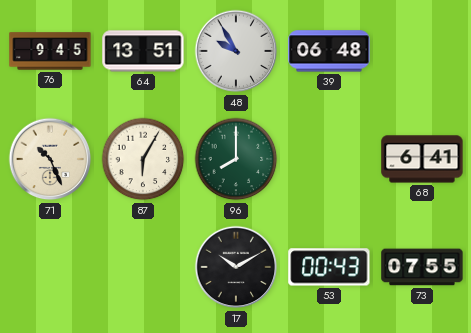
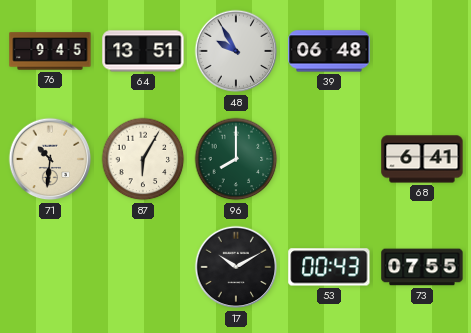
71: 10:26 -> 10:31 (50, 159)
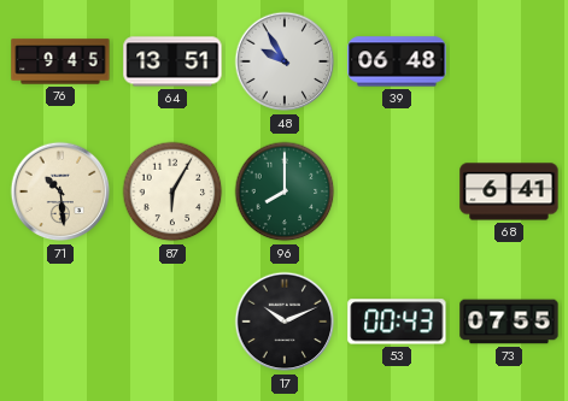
71: 10:31 -> 10:29 (60, 191)
17: 10:10 -> 10:11 (285, 322)
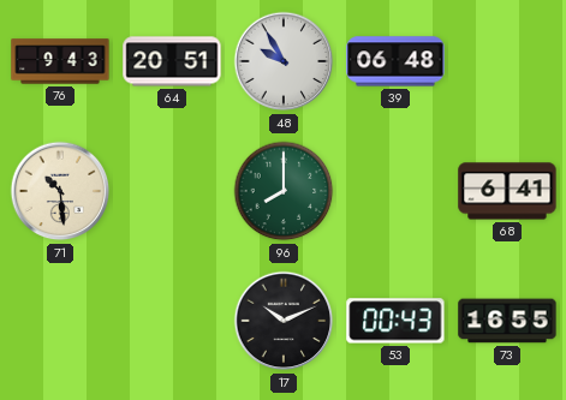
76: 9:45 -> 9:43 (60, 61)
64: 13:51 -> 20:51 (172, 61)
87: 6:05 -> none (172, 191)
73: 07:55 -> 16:55 (507, 321)
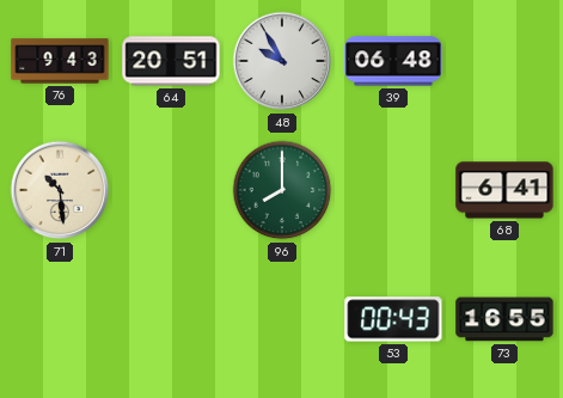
17: 10:11 -> none (284, 321)
